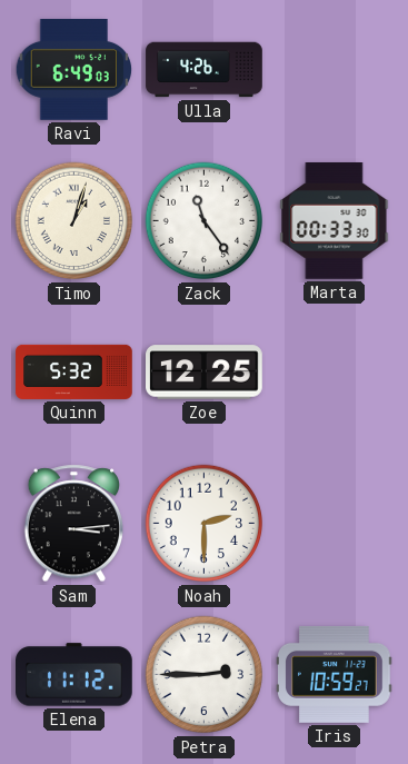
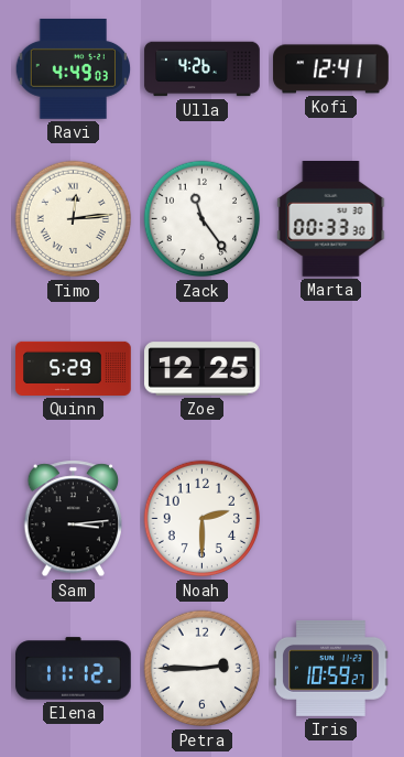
Ravi: 6:49 -> 4:49 (74, 69)
Kofi: none -> 12:41 (331, 69)
Timo: 1:03 -> 12:14 (74, 219)
Quinn: 5:32 -> 5:29 (74, 368)
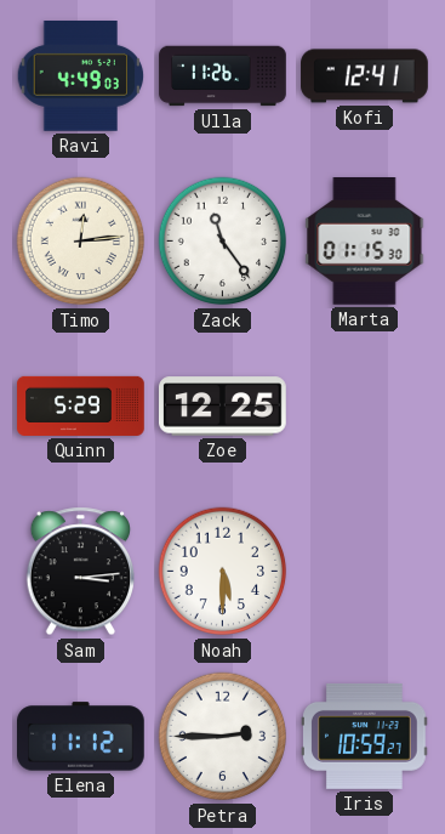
Ulla: 4:26 -> 11:26 (223, 76)
Marta: 00:33 -> 01:15 (365, 242)
Noah: 2:30 -> 5:30 (223, 572)
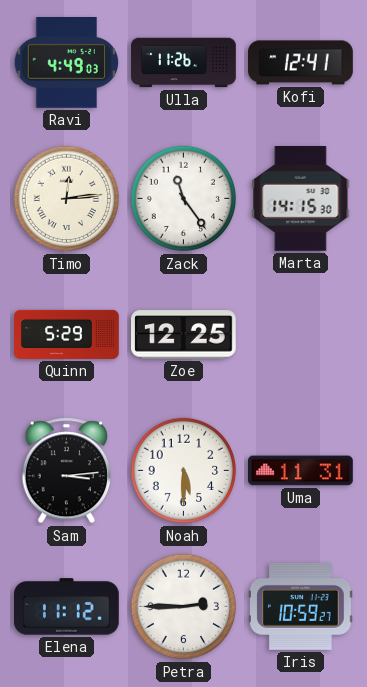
Marta: 01:15 -> 14:15 (301, 199)
Uma: none -> 11:31 (301, 471)
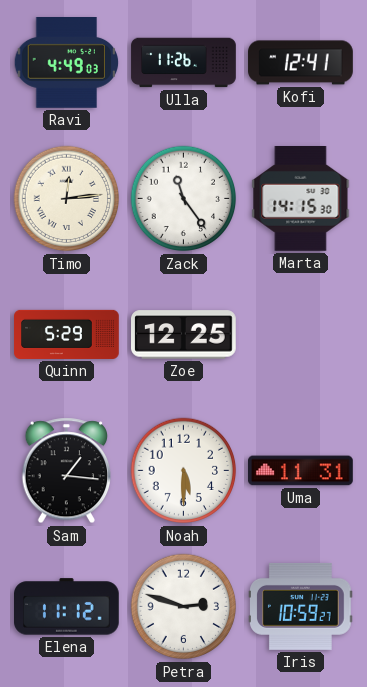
Sam: 3:14 -> 1:16 (67, 471)
Petra: 2:45 -> 2:48 (184, 607)
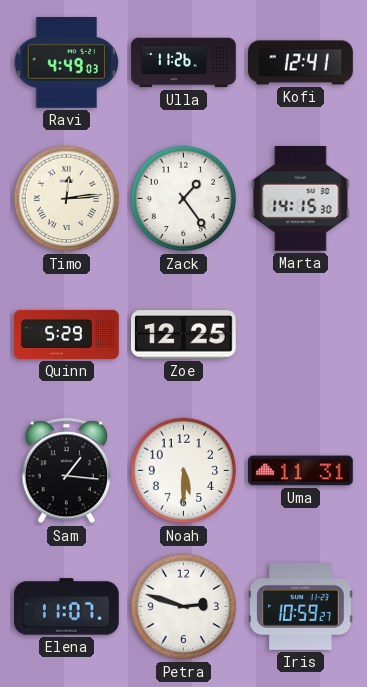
Zack: 11:24 -> 1:24 (184, 199)
Elena: 11:12 -> 11:07 (67, 607)
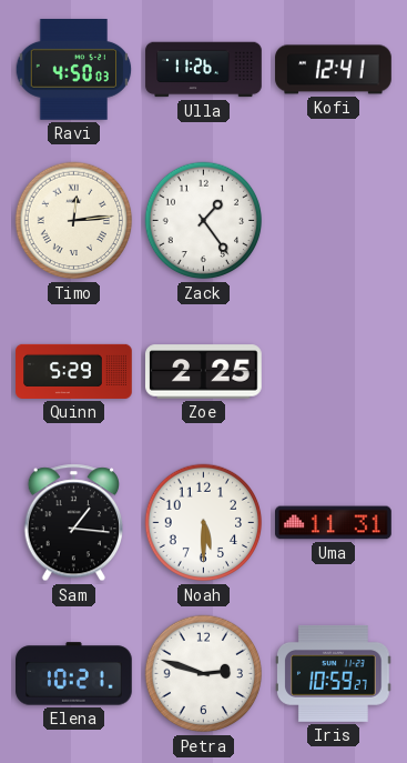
Ravi: 4:49 -> 4:50 (74, 70)
Marta: 14:15 -> none (301, 199)
Zoe: 12:25 -> 2:25 (204, 372)
Elena: 11:07 -> 10:21 (74, 674)
